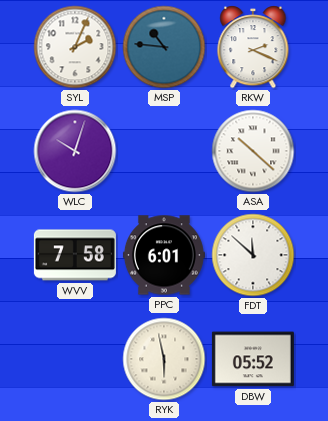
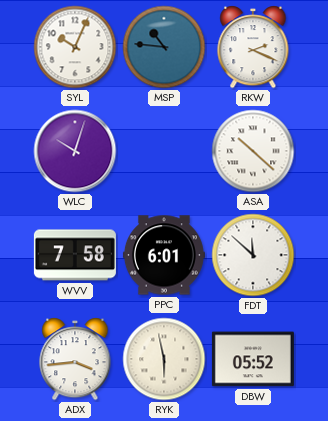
SYL: 2:04 -> 10:04 (75, 47)
ADX: none -> 3:44 (75, 360)
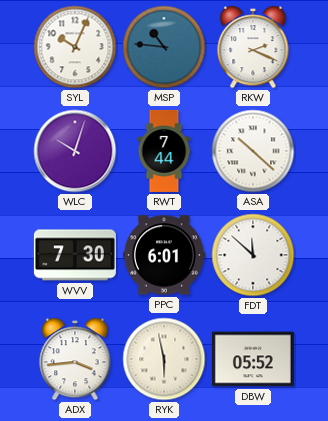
RWT: none -> 7:44 (164, 151)
WVV: 7:58 -> 7:30 (75, 255)
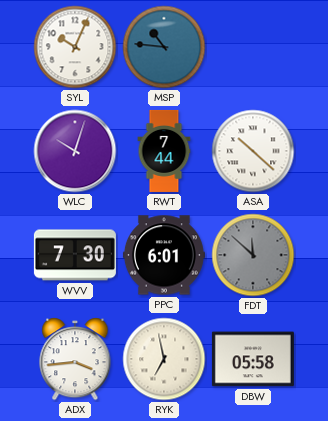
RKW: 2:19 -> none (253, 48)
FDT dial: white -> grey (253, 255)
RYK: 5:58 -> 6:58 (164, 359)
DBW: 05:52 -> 05:58 (253, 359)
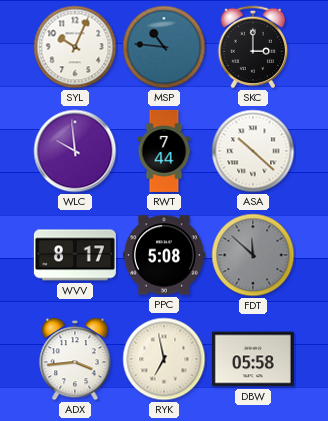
SKC: none -> 3:00 (253, 47)
WLC: 10:03 -> 9:59 (75, 151)
WVV: 7:30 -> 8:17 (75, 255)
PPC: 6:01 -> 5:08 (164, 255)
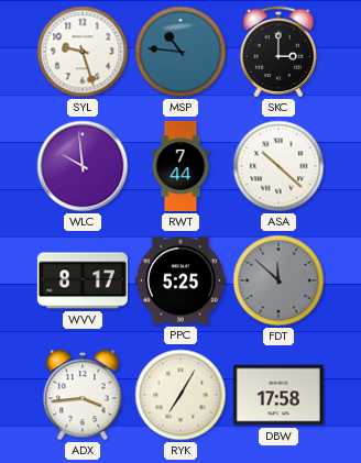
SYL: 10:04 -> 9:27 (83, 52)
PPC: 5:08 -> 5:25 (180, 280)
RYK: 6:58 -> 7:05 (180, 395)
DBW: 05:58 -> 17:58 (278, 395)
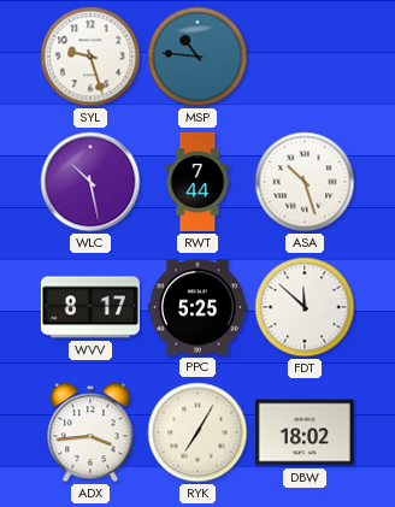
SKC: 3:00 -> none (278, 52)
WLC: 9:59 -> 10:28 (90, 182)
ASA: 10:22 -> 10:27 (305, 182)
FDT dial: grey -> white (305, 307)
DBW: 17:58 -> 18:02 (305, 432)
